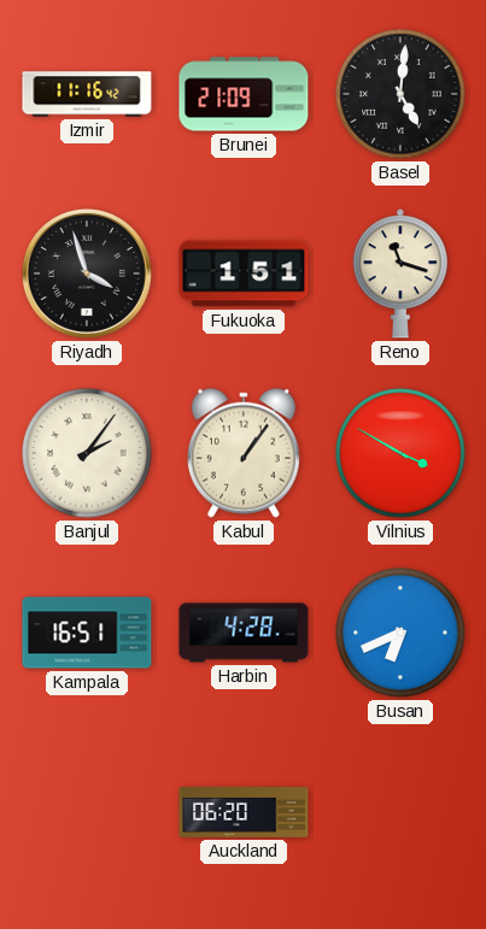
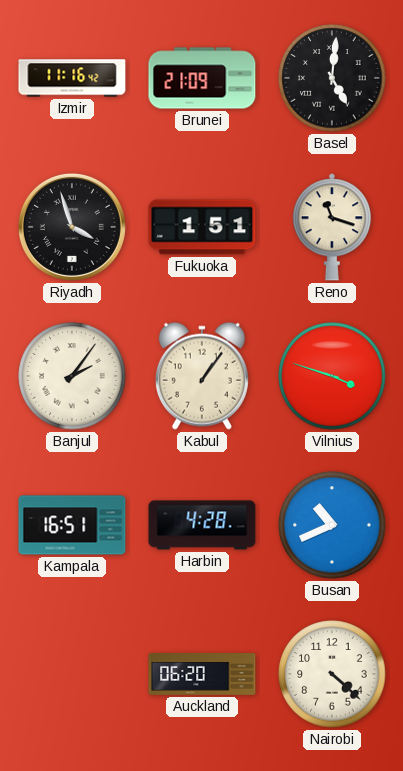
Vilnius: 3:50 -> 3:48 (332, 376)
Busan: 6:41 -> 10:41 (332, 525)
Nairobi: none -> 4:22 (332, 674)
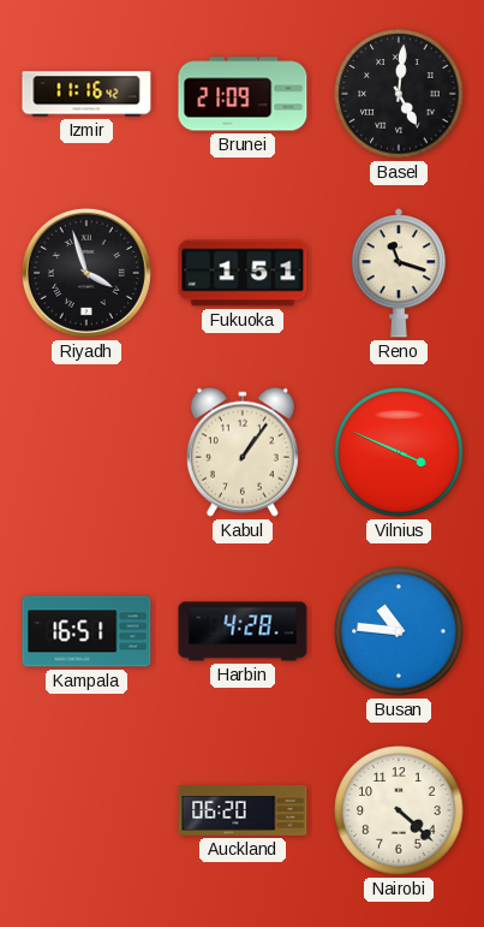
Banjul: 2:06 -> none (72, 376)
Vilnius: 3:48 -> 3:49 (399, 452)
Busan: 10:41 -> 10:46 (399, 631)
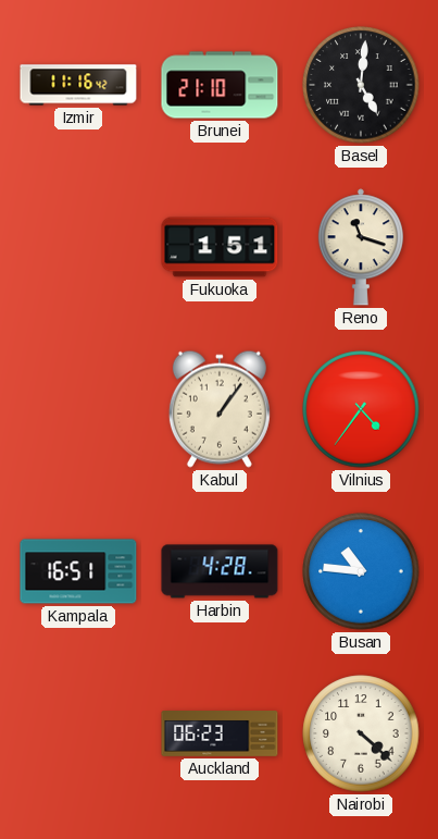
Brunei: 21:09 -> 21:10 (220, 85)
Riyadh: 3:57 -> none (86, 273)
Vilnius: 3:49 -> 4:36 (361, 409)
Auckland: 06:20 -> 06:23 (220, 735)
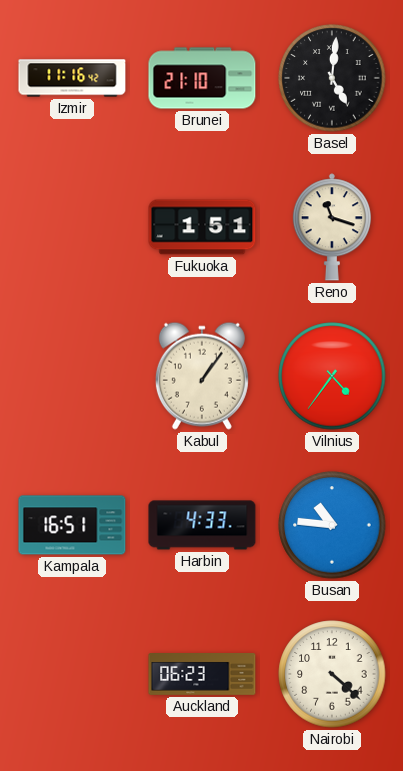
Harbin: 4:28 -> 4:33 (202, 525)
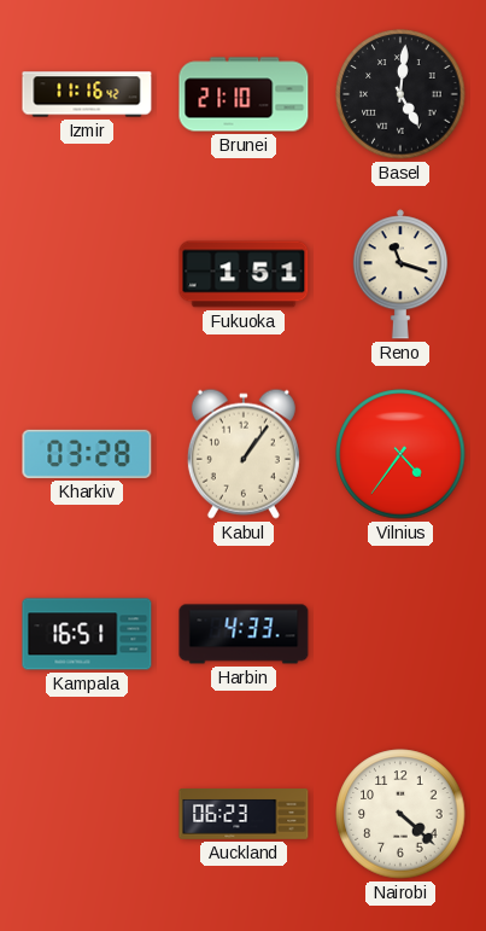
Kharkiv: none -> 03:28 (87, 454)
Busan: 10:46 -> none (332, 525)
